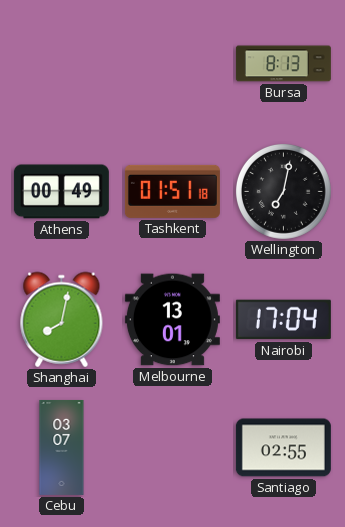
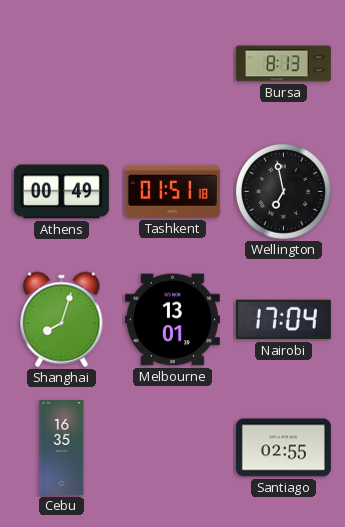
Wellington: 7:02 -> 6:58 (283, 191)
Shanghai: 8:02 -> 8:03 (62, 320)
Cebu: 03:07 -> 16:35 (62, 447)
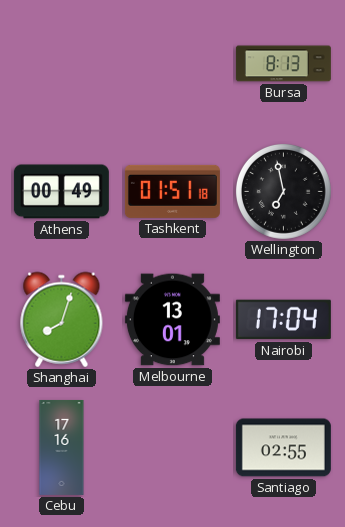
Cebu: 16:35 -> 17:16 (62, 447)
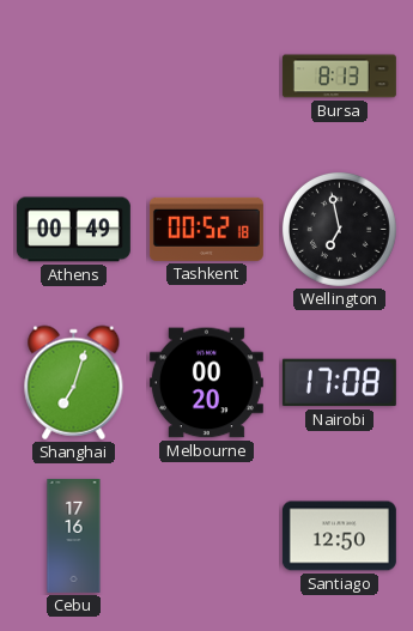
Tashkent: 01:51 -> 00:52 (206, 229)
Shanghai: 8:03 -> 7:03 (74, 383)
Melbourne: 13:01 -> 00:20 (206, 383)
Nairobi: 17:04 -> 17:08 (339, 383)
Santiago: 02:55 -> 12:50 (339, 536)
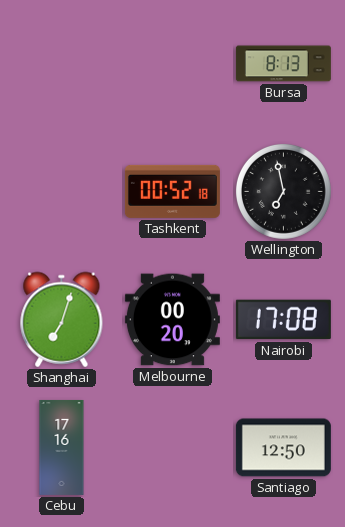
Athens: 00:49 -> none (73, 230)
